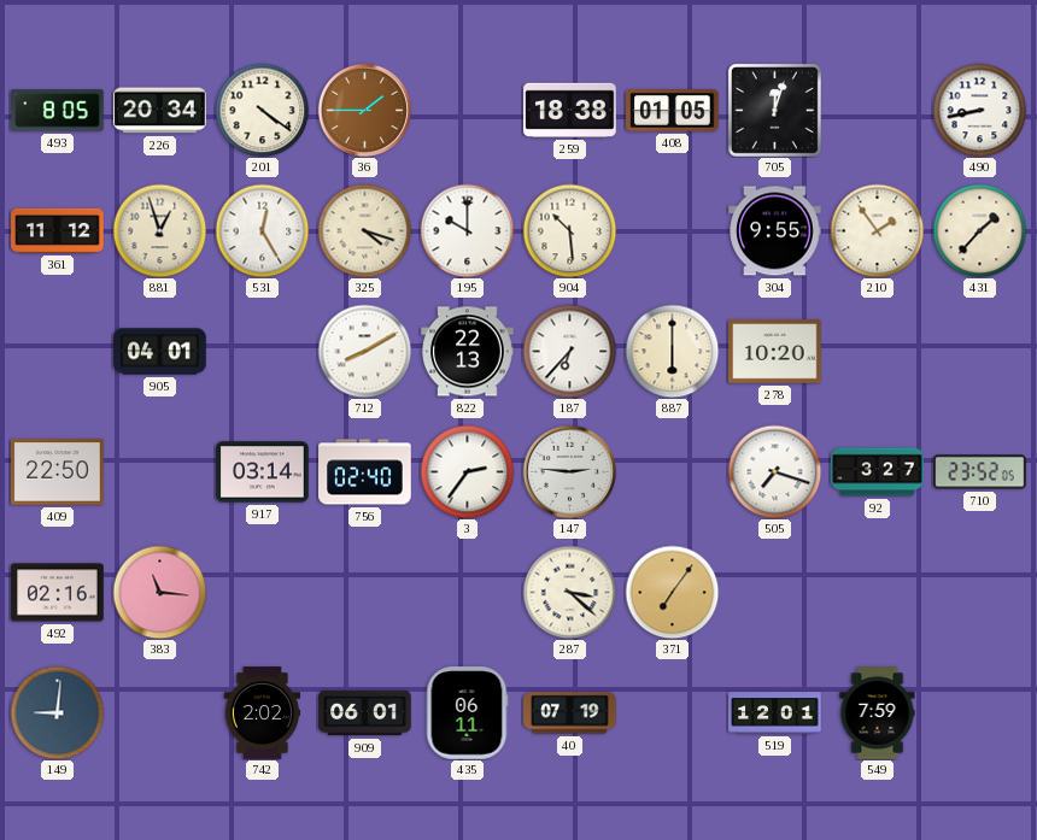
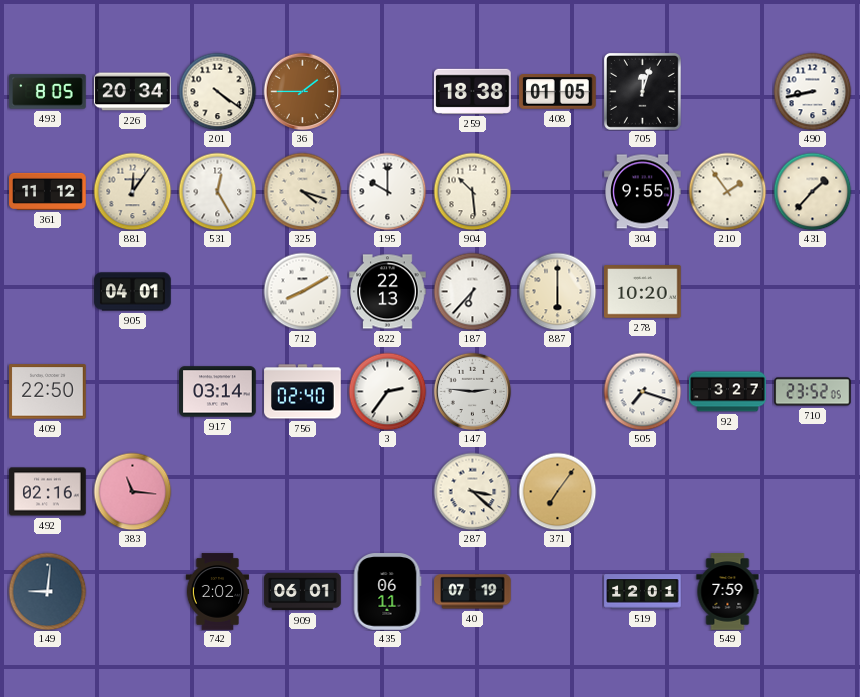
881: 12:57 -> 12:06 (132, 191)
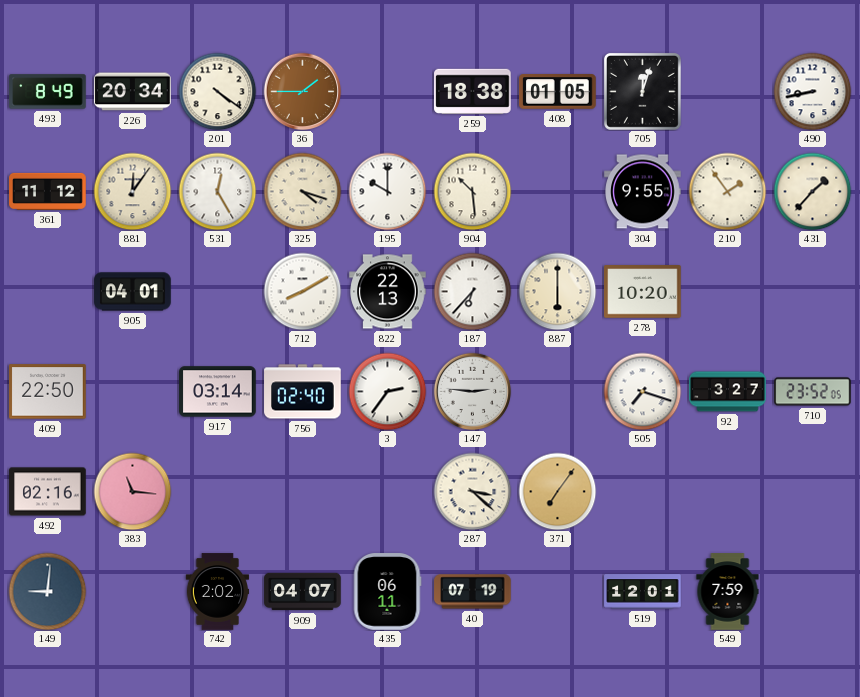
493: 8:05 -> 8:49 (48, 92)
909: 06:01 -> 04:07 (303, 592)
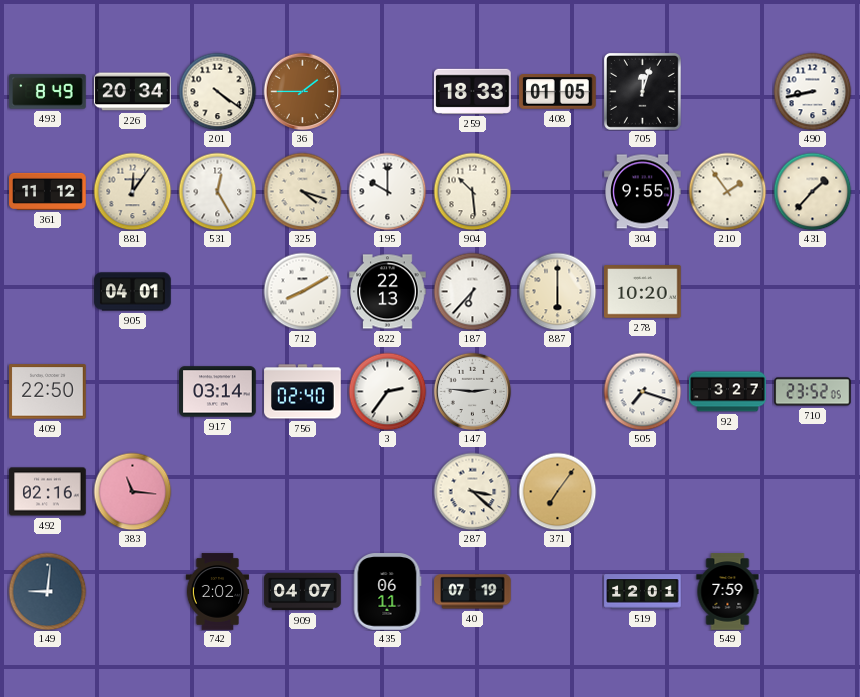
259: 18:38 -> 18:33 (473, 91)
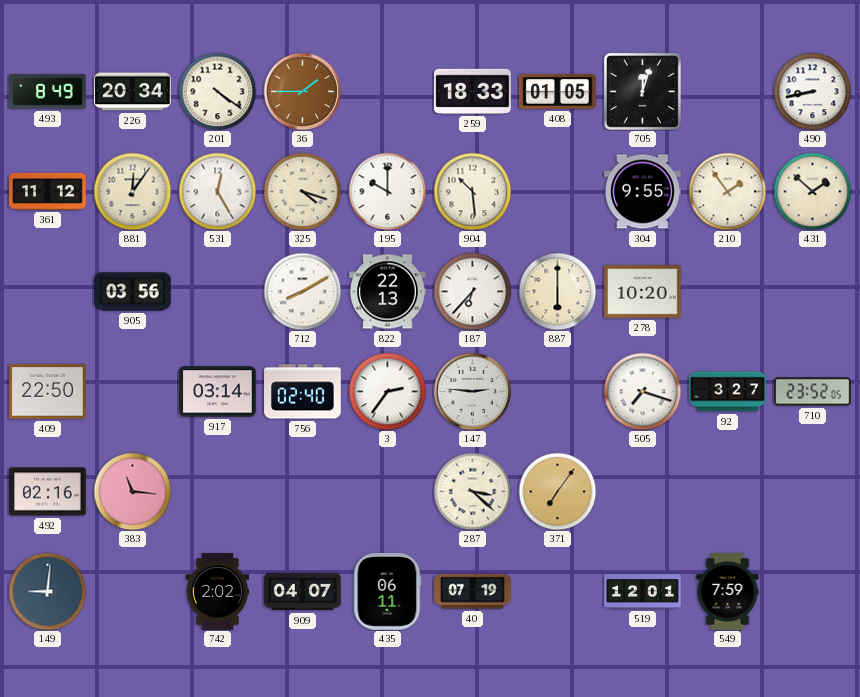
431: 1:37 -> 1:52 (812, 191)
905: 04:01 -> 03:56 (133, 292)
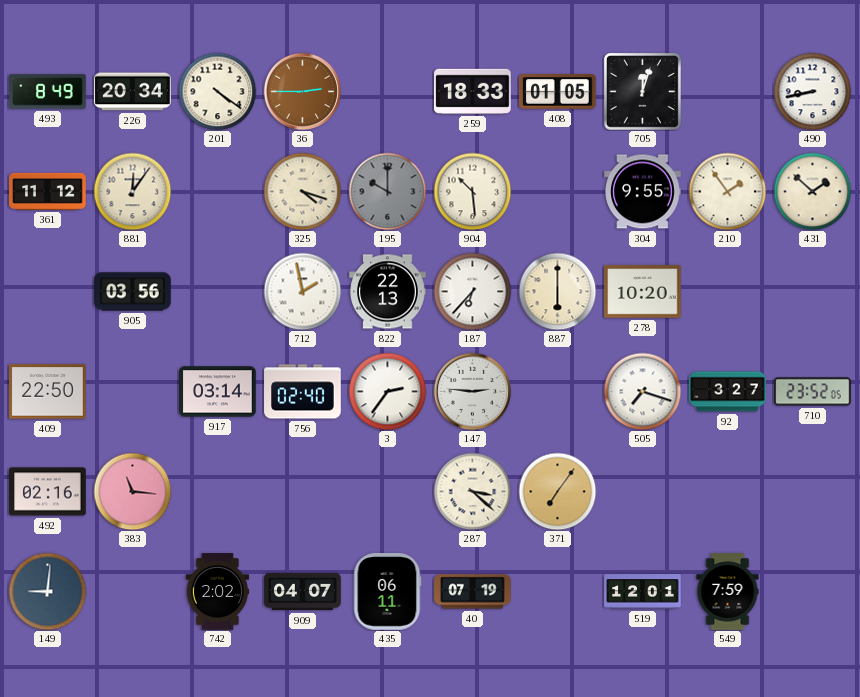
36: 1:45 -> 2:45 (302, 91)
531: 12:25 -> none (217, 191)
195 dial: white -> grey (387, 191)
712: 8:10 -> 1:58 (302, 291)
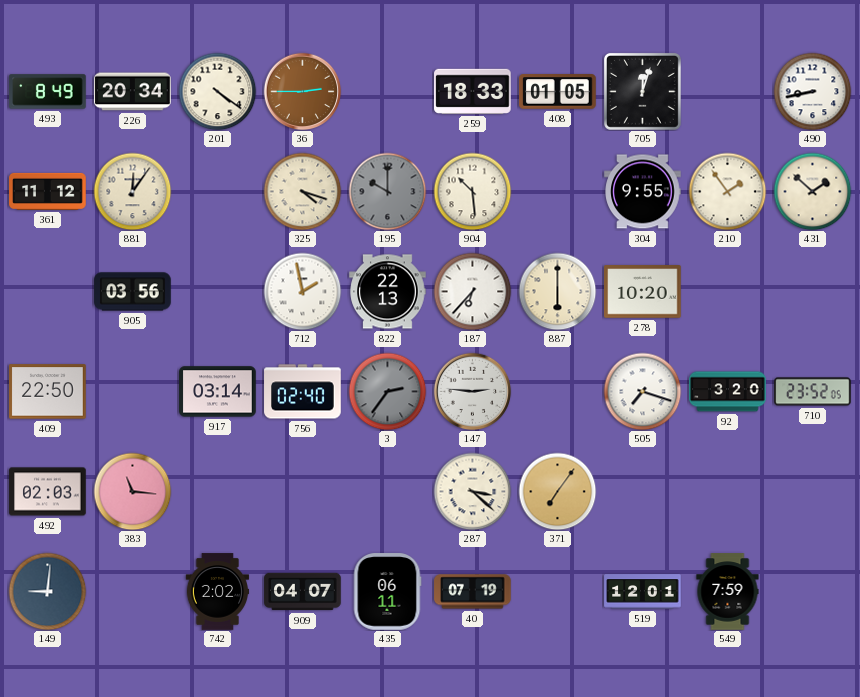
3 dial: white -> grey (387, 391)
92: 3:27 -> 3:20 (728, 392)
492: 02:16 -> 02:03 (48, 492)
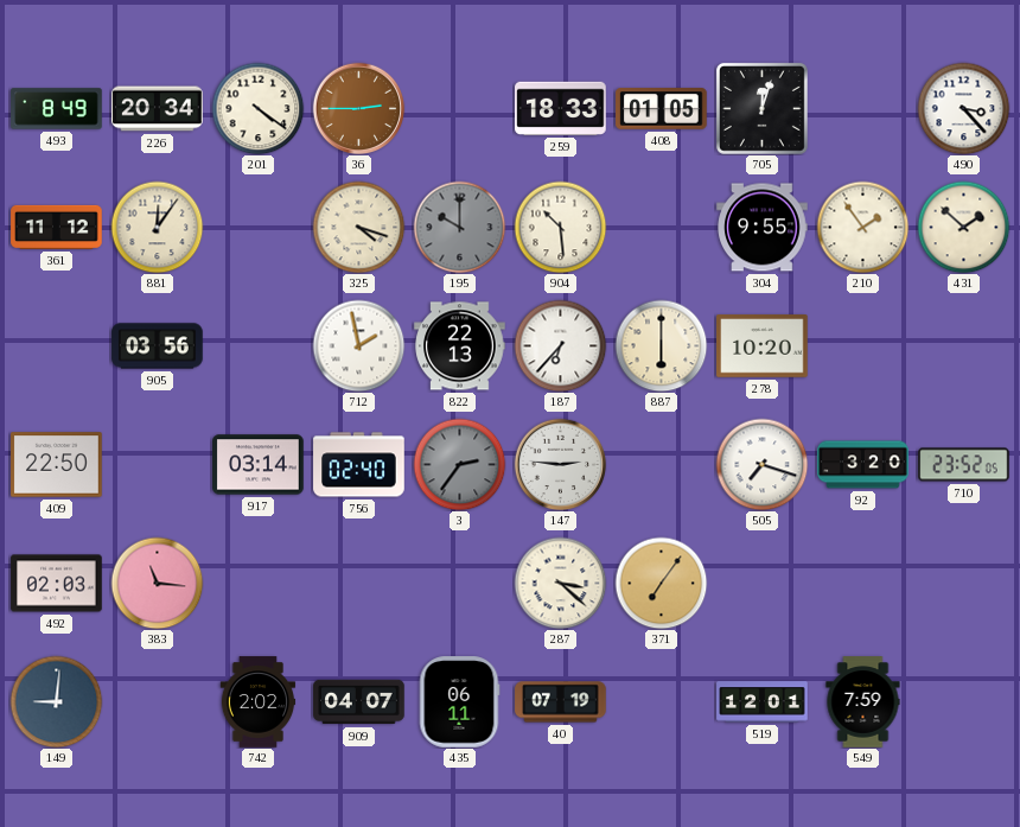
490: 8:43 -> 3:23 (963, 108)
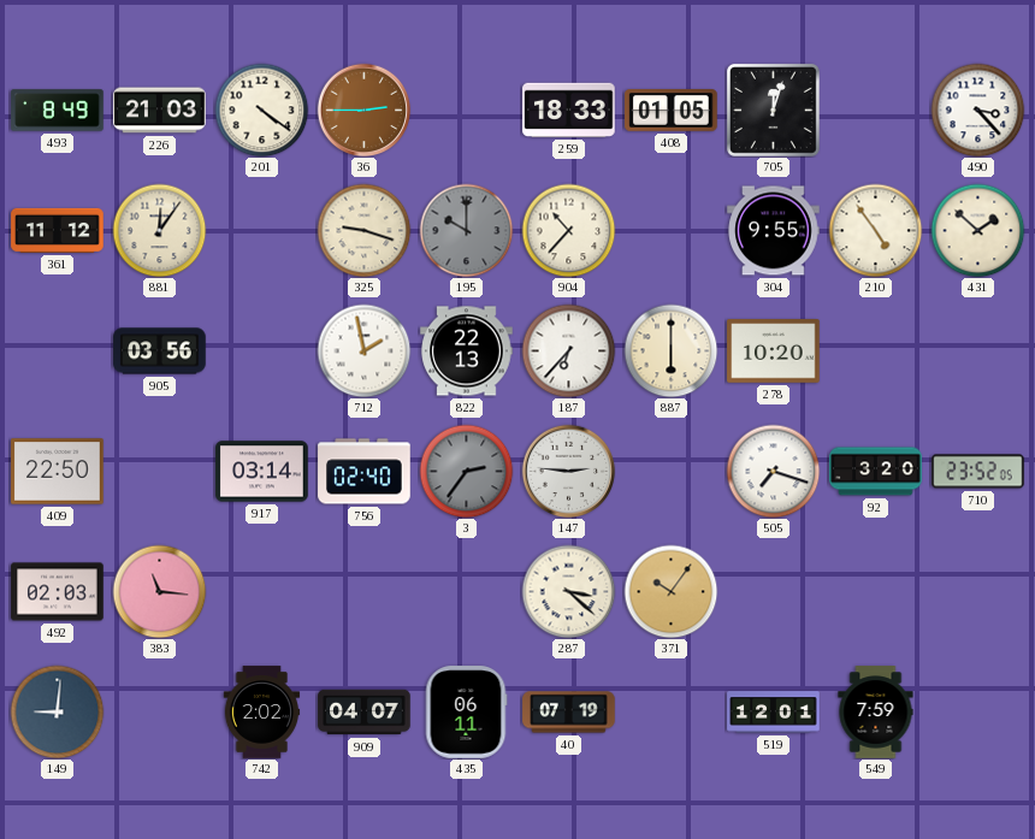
226: 20:34 -> 21:03 (160, 111)
325: 4:18 -> 9:18 (363, 230)
904: 10:29 -> 10:37 (568, 230)
210: 1:54 -> 4:54 (875, 230)
371: 7:06 -> 10:06 (670, 591)
